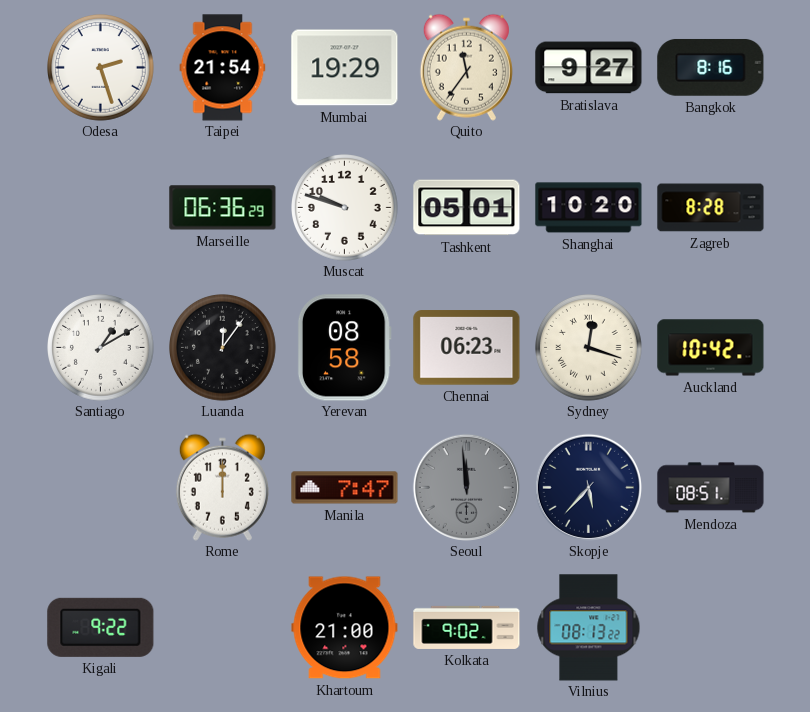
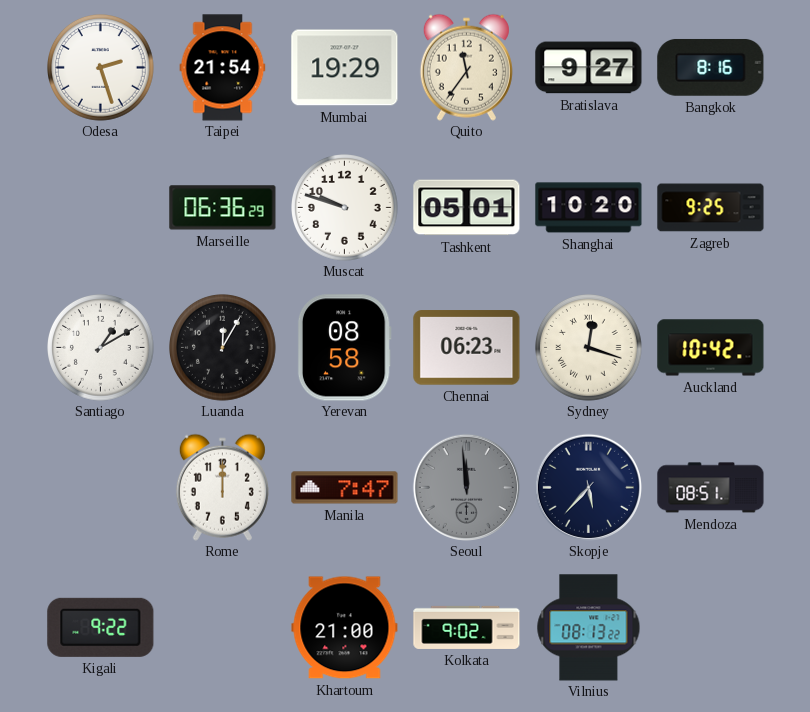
Zagreb: 8:28 -> 9:25 (711, 208)
Luanda: 12:06 -> 12:05 (223, 348)
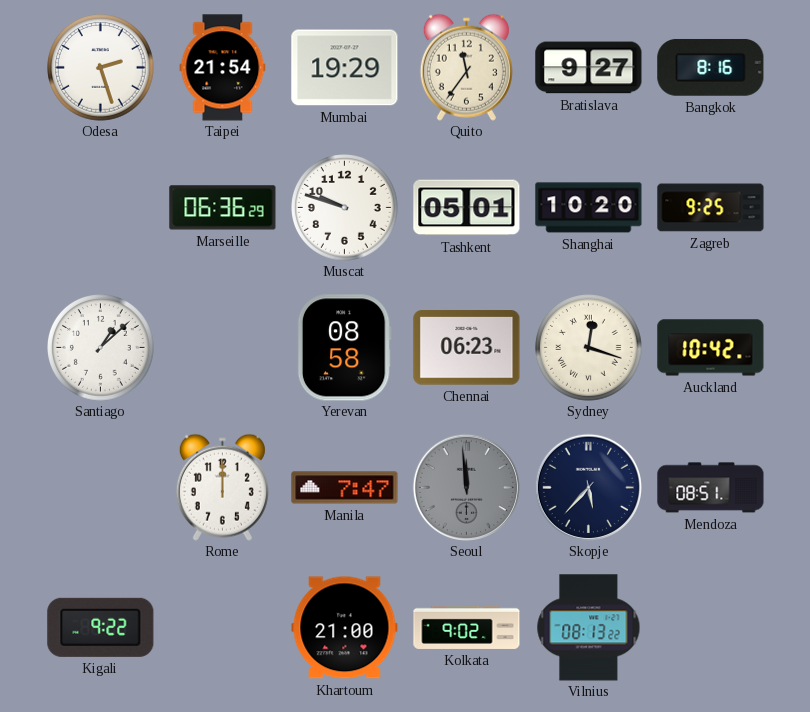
Santiago: 1:10 -> 1:08 (101, 348)
Luanda: 12:05 -> none (223, 348)
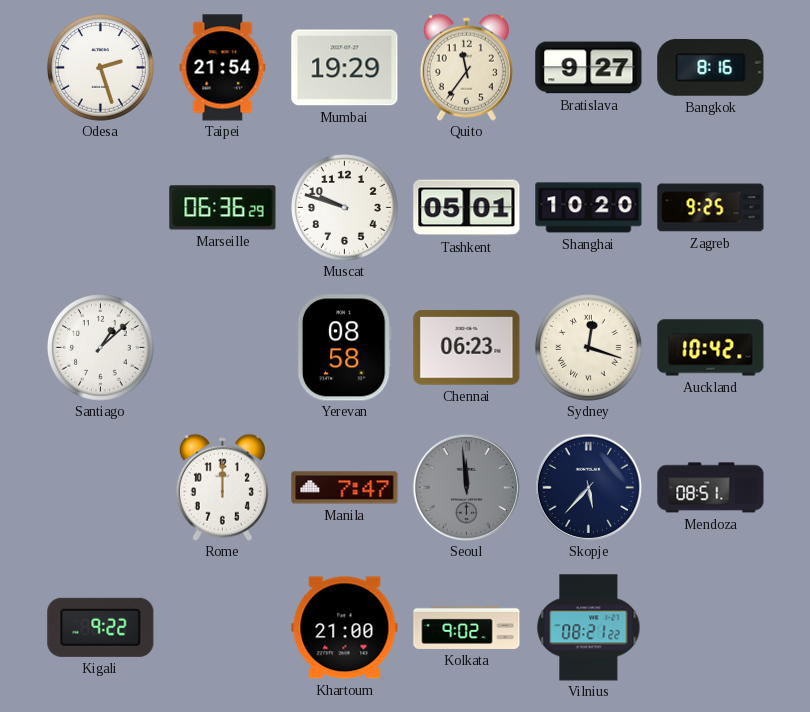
Vilnius: 08:13 -> 08:21 (589, 628)
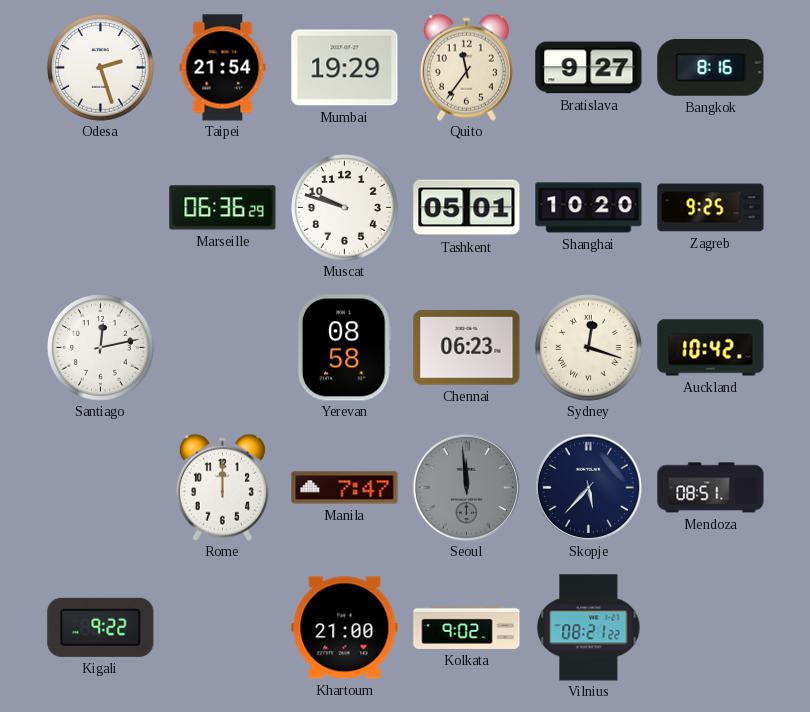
Santiago: 1:08 -> 12:13 (101, 348)
